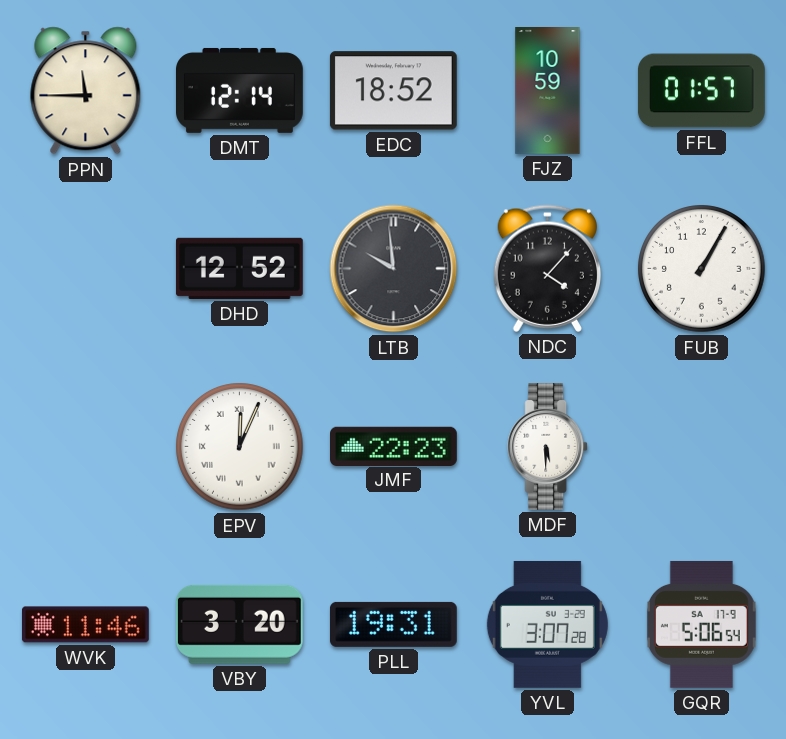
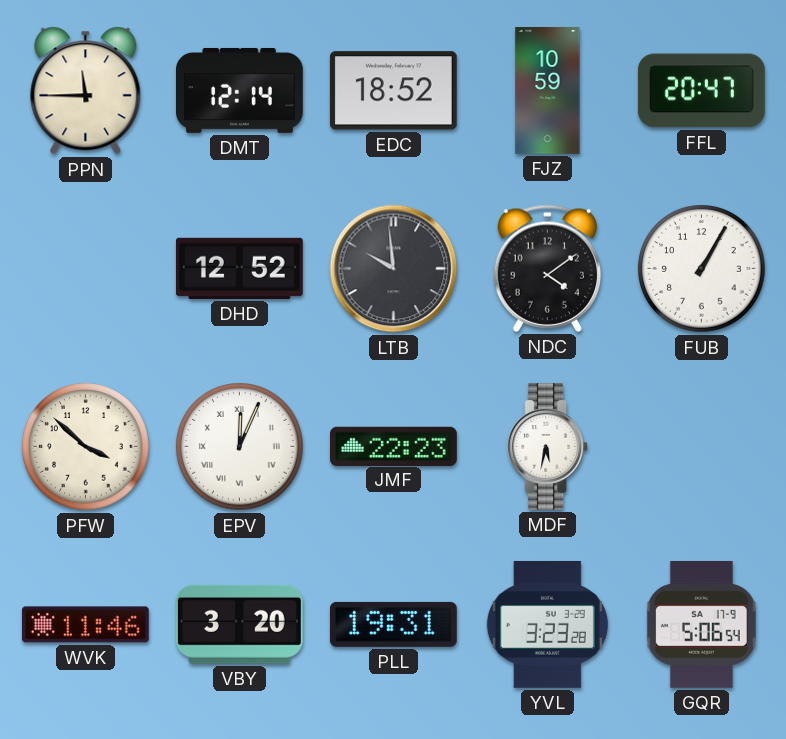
FFL: 01:57 -> 20:47 (702, 91)
NDC: 4:07 -> 4:09 (547, 268)
PFW: none -> 3:52 (86, 447)
MDF: 5:30 -> 5:32 (548, 447)
YVL: 3:07 -> 3:23 (547, 624)
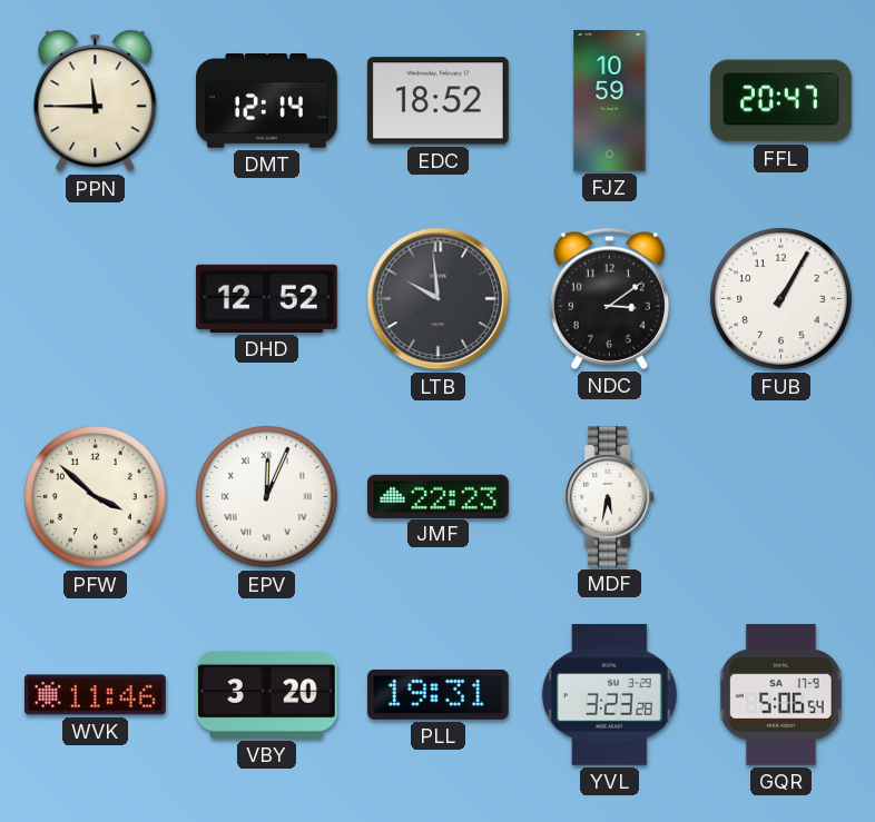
NDC: 4:09 -> 3:09 (609, 298)
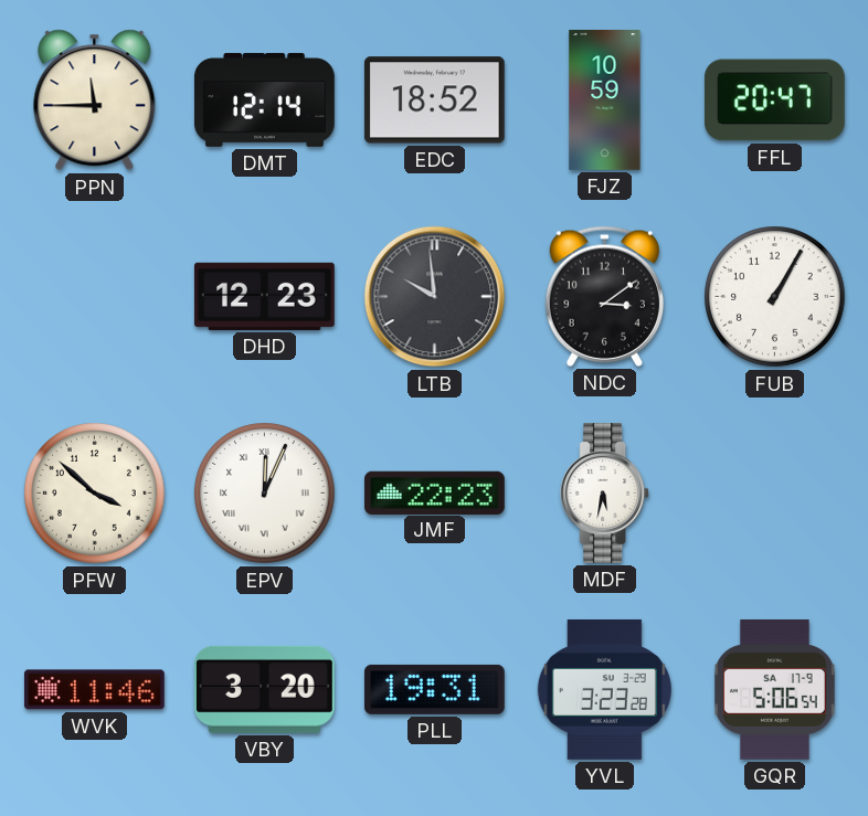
DHD: 12:52 -> 12:23 (264, 296)
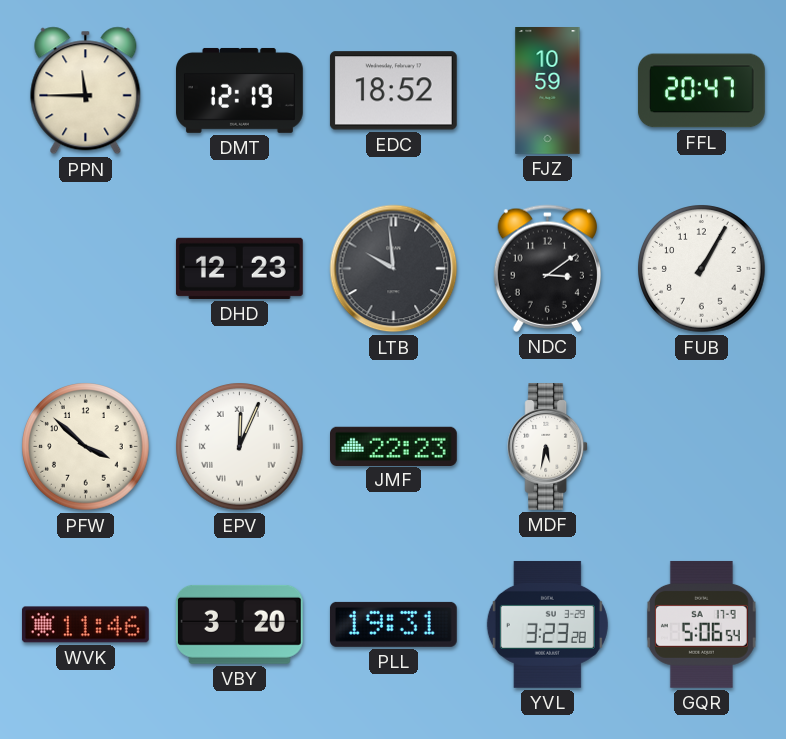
DMT: 12:14 -> 12:19 (240, 90)
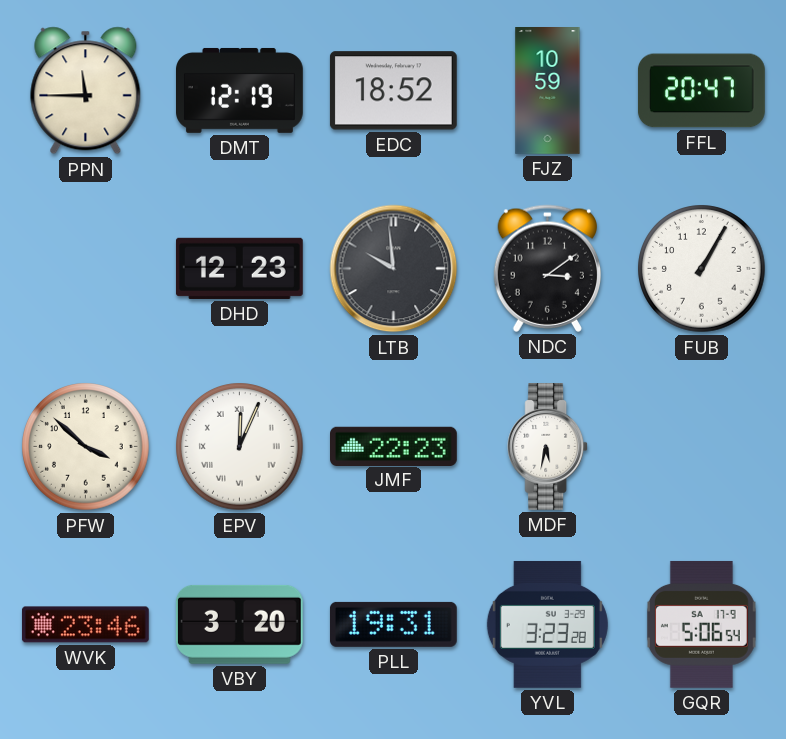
WVK: 11:46 -> 23:46 (85, 625)
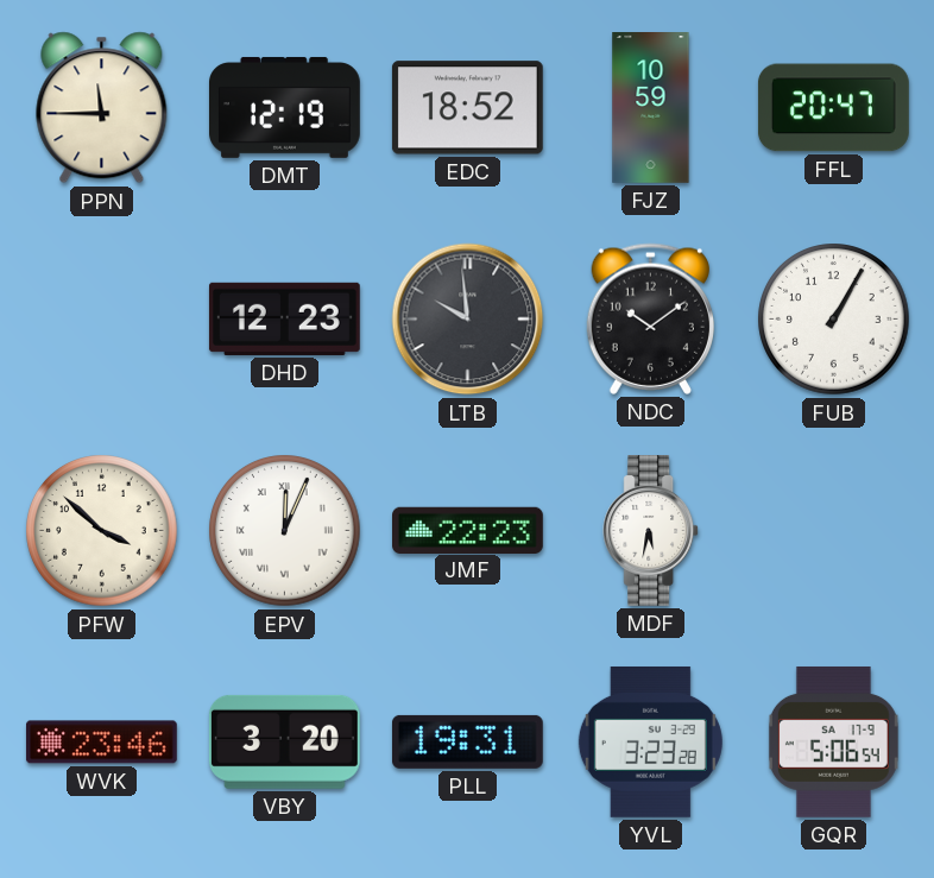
NDC: 3:09 -> 10:09 (650, 318)
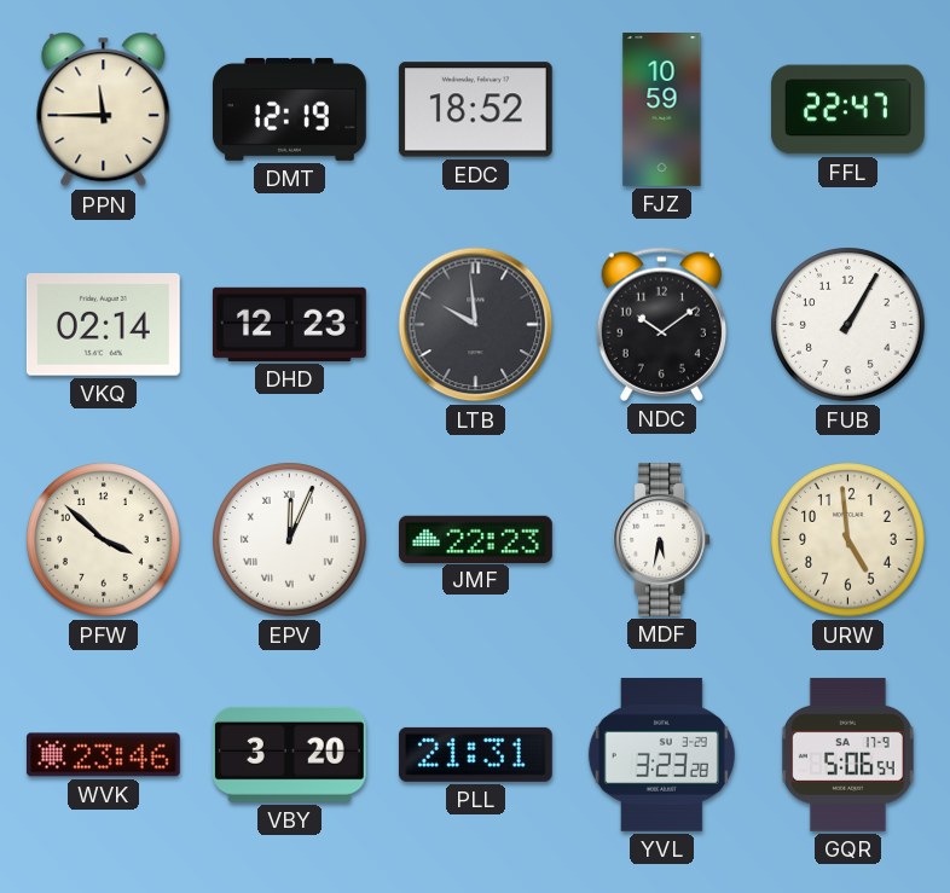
FFL: 20:47 -> 22:47 (848, 110)
VKQ: none -> 02:14 (103, 325)
URW: none -> 4:59 (848, 540)
PLL: 19:31 -> 21:31 (475, 754)
